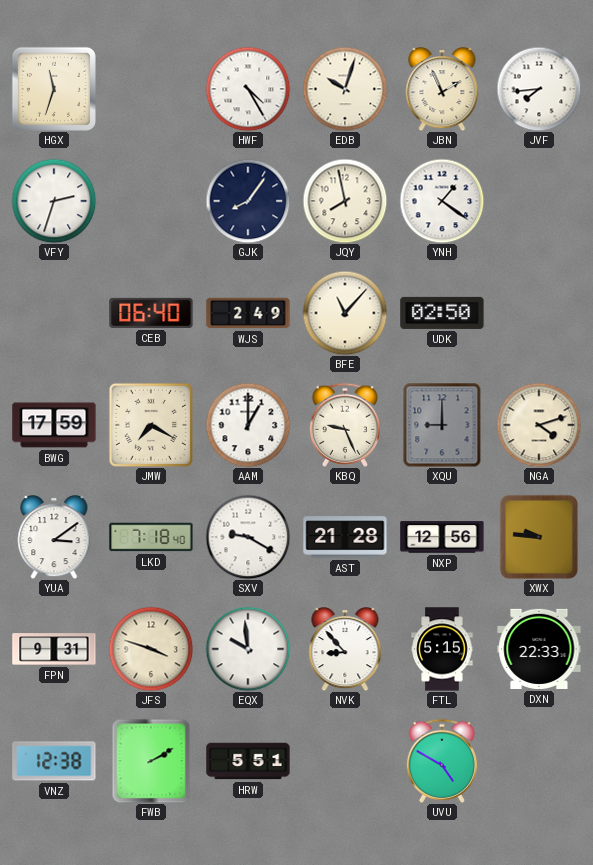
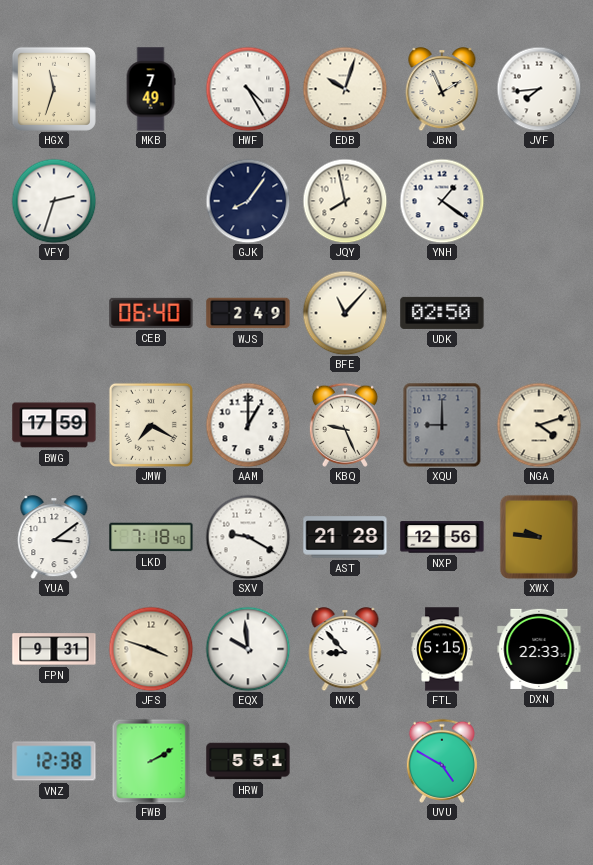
MKB: none -> 7:49 (151, 89)
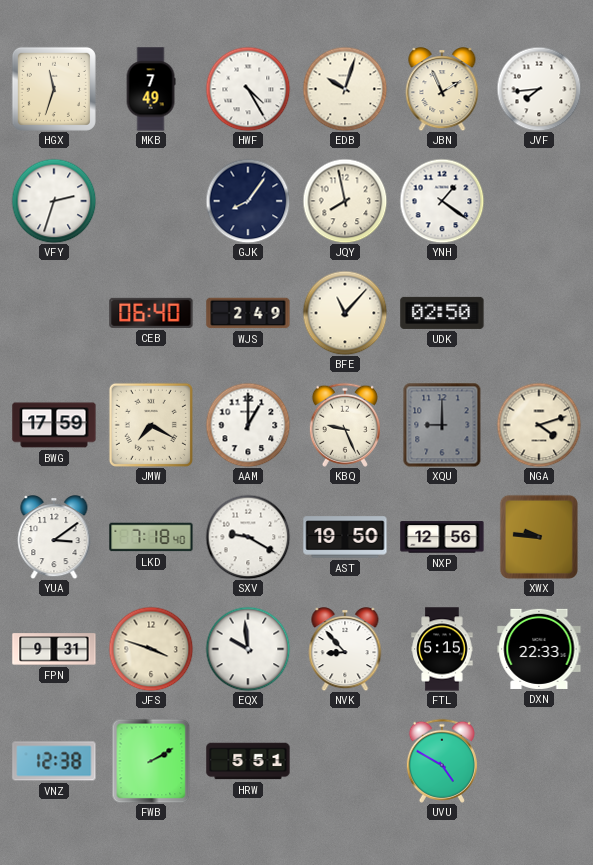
AST: 21:28 -> 19:50 (345, 537)
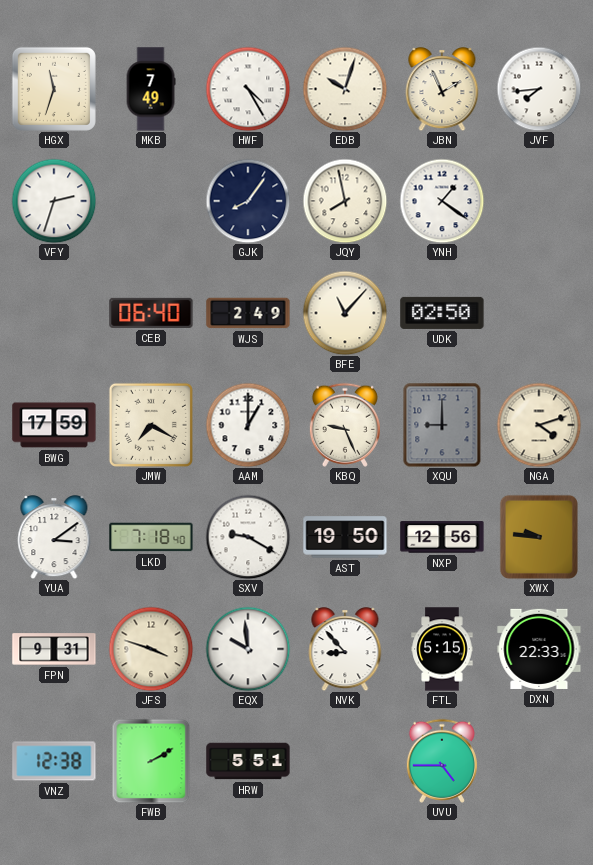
UVU: 4:50 -> 4:45 (442, 761)
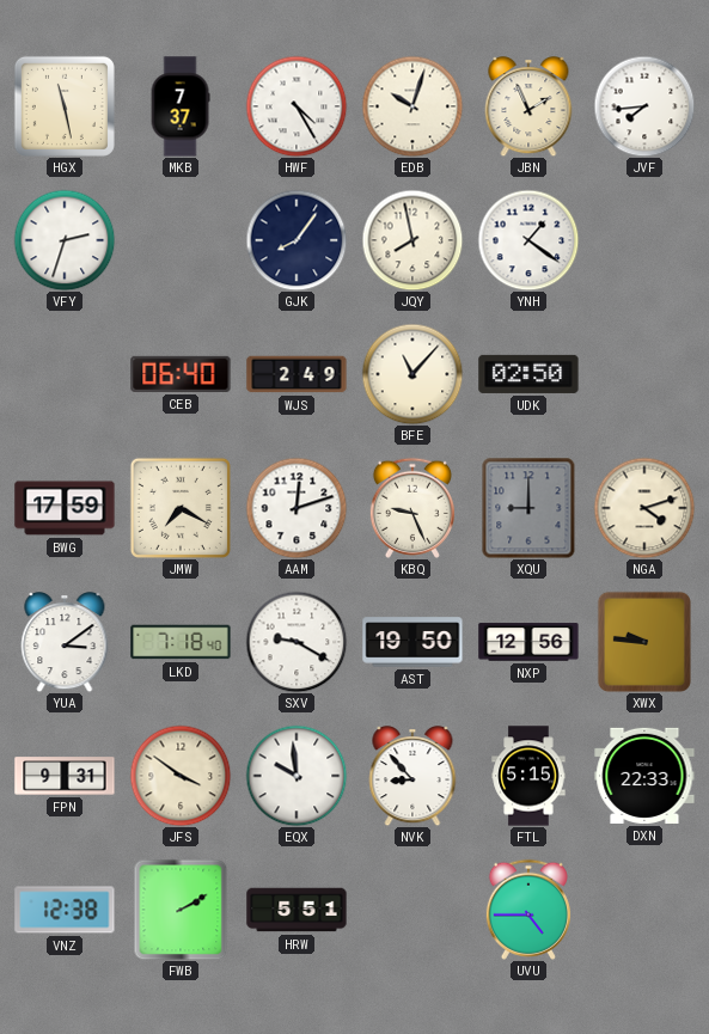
HGX: 11:33 -> 11:28 (65, 106)
MKB: 7:49 -> 7:37 (181, 106)
AAM: 1:00 -> 12:12 (297, 508)
JFS: 3:48 -> 3:51 (181, 776)
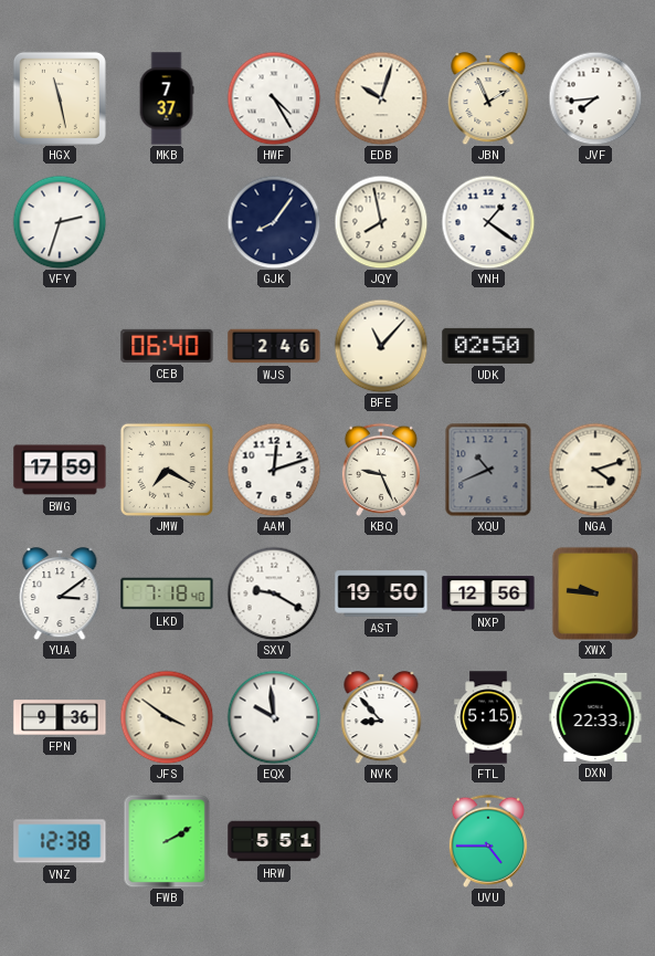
WJS: 2:49 -> 2:46 (274, 346)
XQU: 9:00 -> 10:41 (488, 470)
FPN: 9:31 -> 9:36 (60, 717)
